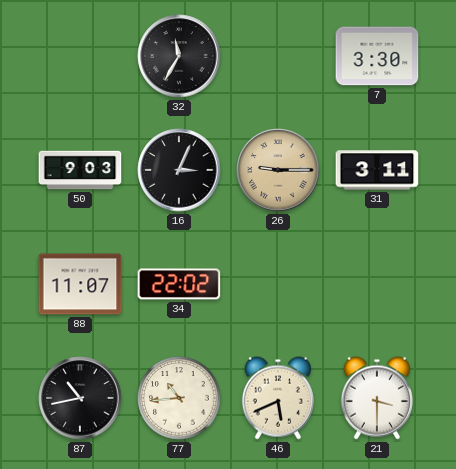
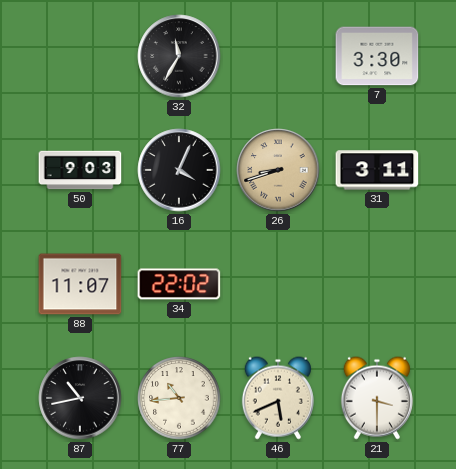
16: 3:04 -> 4:04 (179, 170)
26: 9:15 -> 8:42 (278, 170)
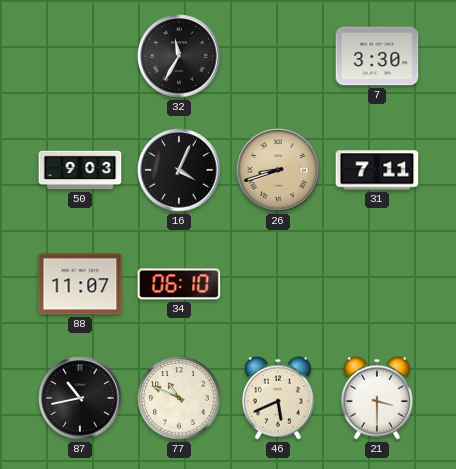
31: 3:11 -> 7:11 (377, 170)
34: 22:02 -> 06:10 (179, 284)
77: 10:44 -> 10:49 (179, 398)
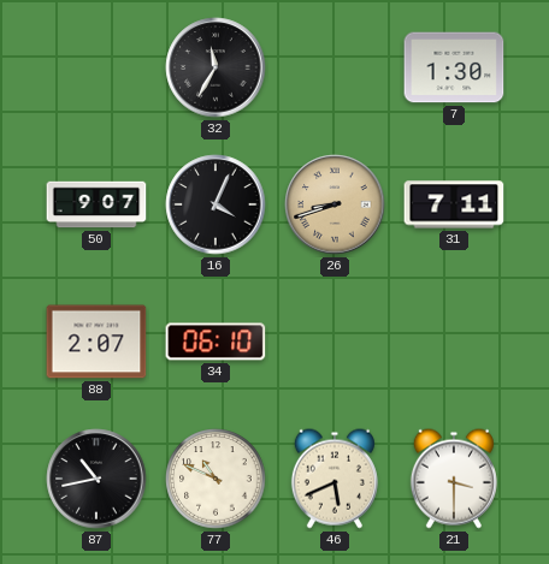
7: 3:30 -> 1:30 (454, 67)
50: 9:03 -> 9:07 (96, 204)
88: 11:07 -> 2:07 (96, 342)
